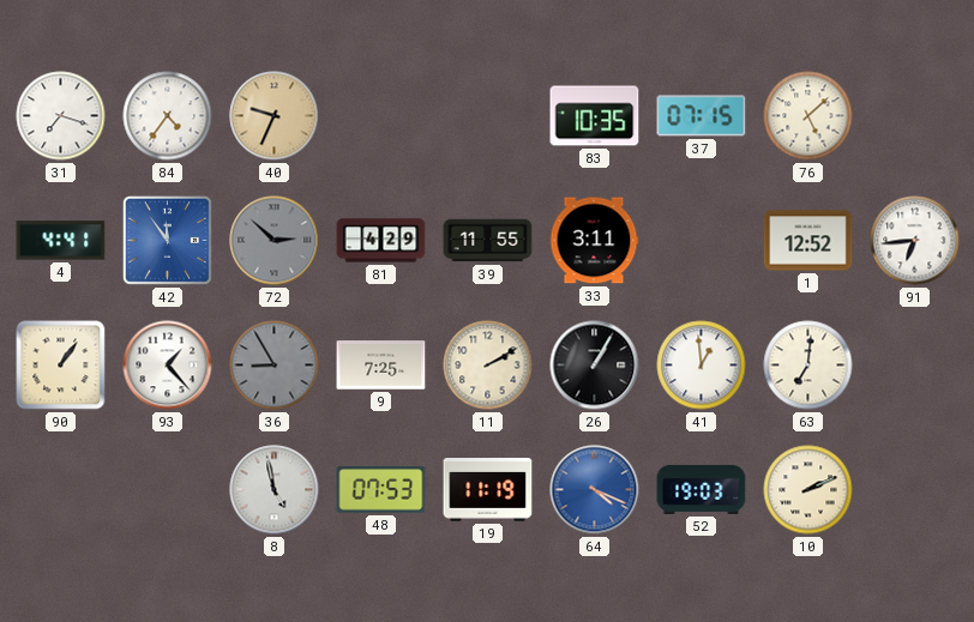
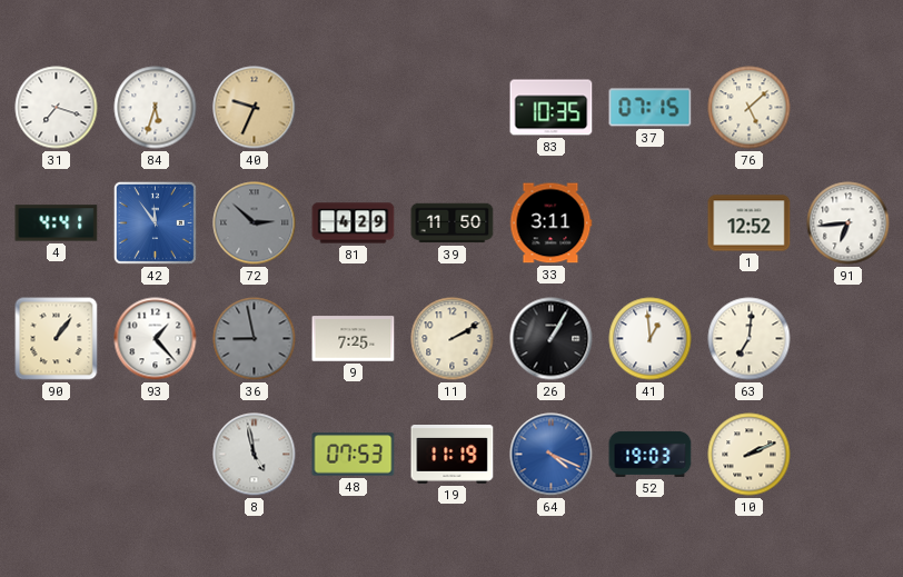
84: 4:36 -> 5:33 (156, 108)
39: 11:55 -> 11:50 (453, 223)
36: 8:55 -> 8:58 (255, 339)
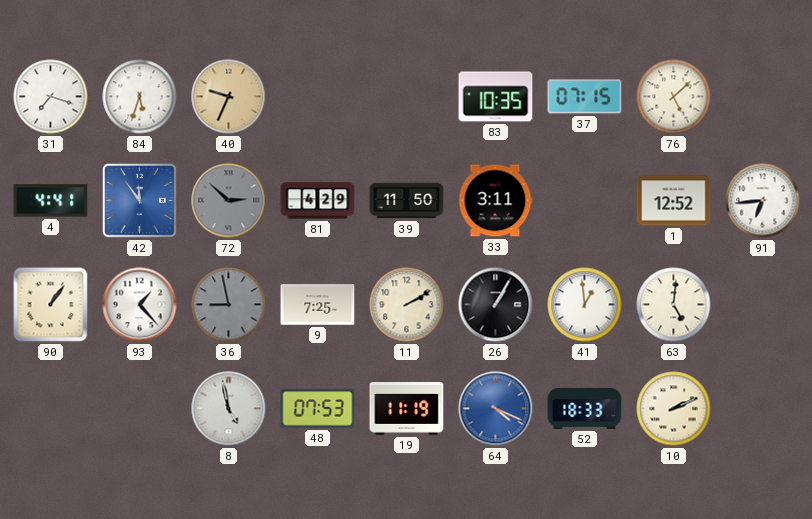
63: 7:01 -> 5:01 (674, 305)
52: 19:03 -> 18:33 (585, 408)
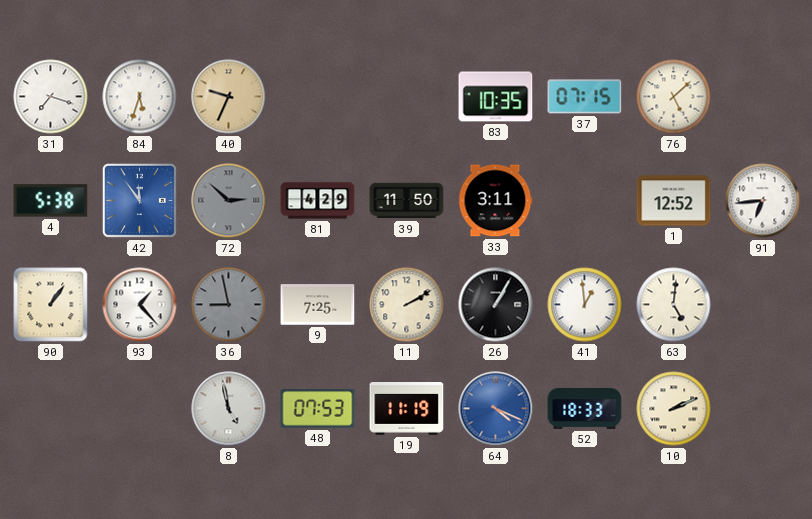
4: 4:41 -> 5:38 (51, 201)
